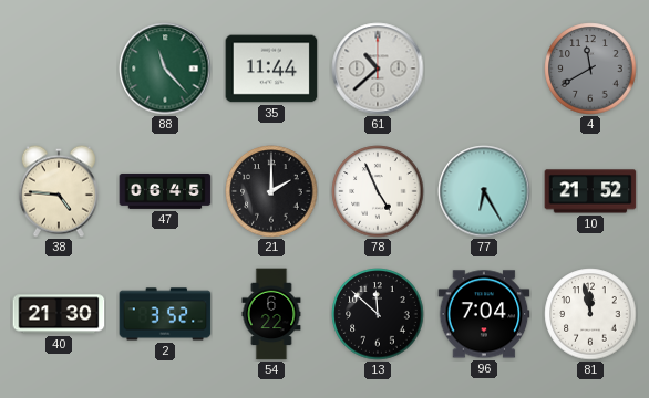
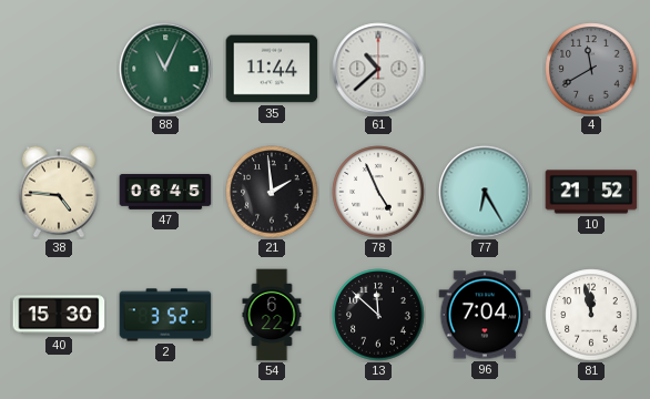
88: 11:23 -> 11:04 (165, 69)
21: 2:00 -> 1:59 (272, 192)
40: 21:30 -> 15:30 (59, 315)
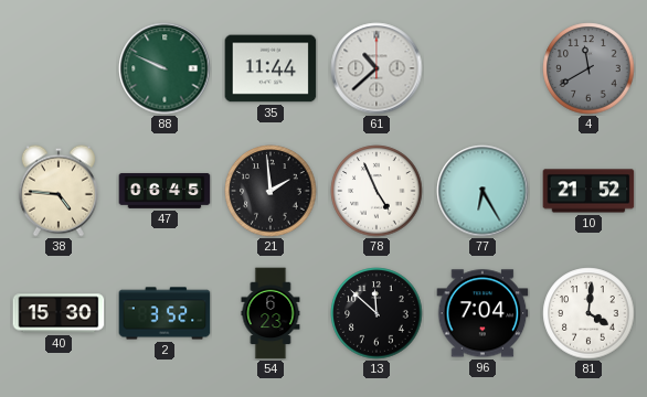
88: 11:04 -> 9:49 (165, 68)
54: 6:22 -> 6:23 (271, 313)
81: 11:58 -> 4:01 (588, 313)
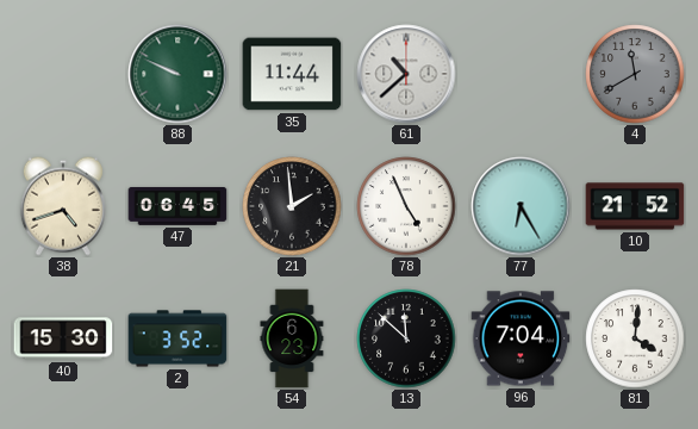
38: 4:46 -> 4:42 (63, 206)
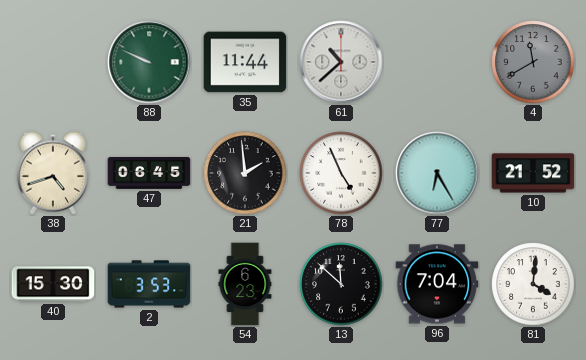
2: 3:52 -> 3:53 (149, 284)
